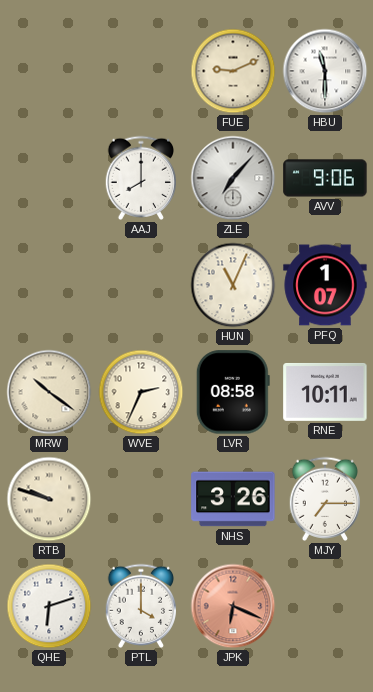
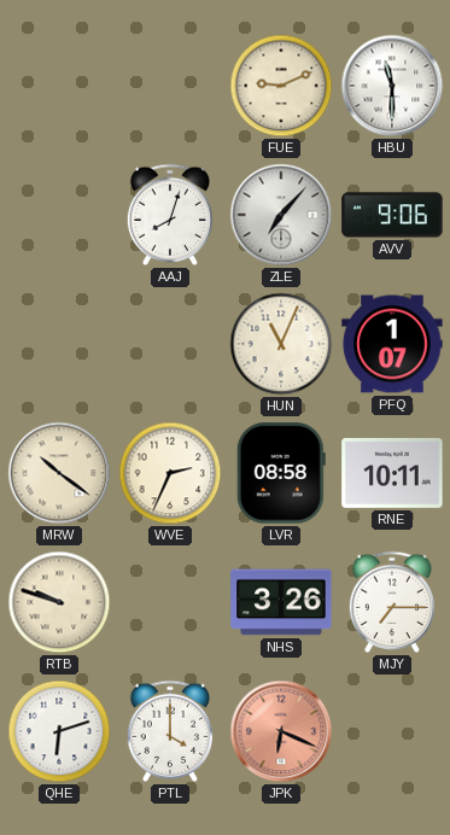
AAJ: 8:00 -> 8:03 (170, 215)
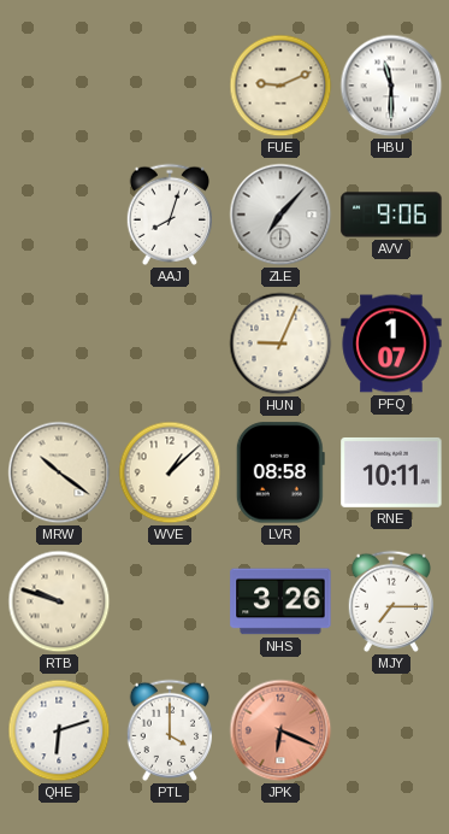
HUN: 11:04 -> 9:04 (280, 343)
WVE: 2:34 -> 1:08 (170, 472)
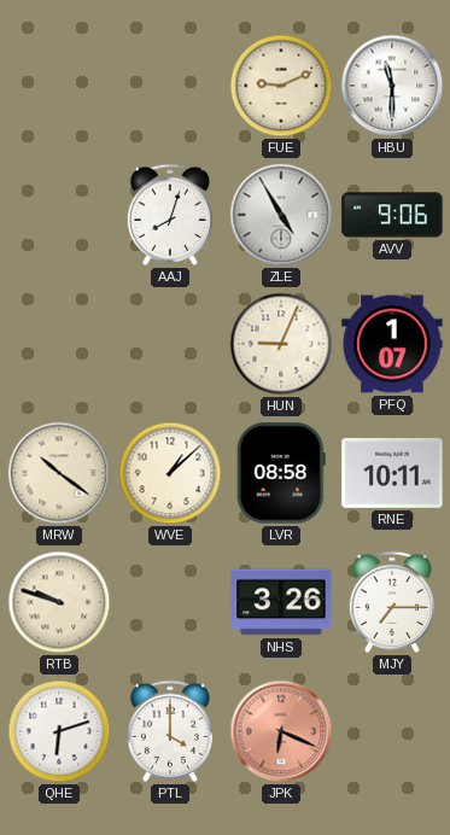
ZLE: 7:07 -> 4:55 (281, 215)
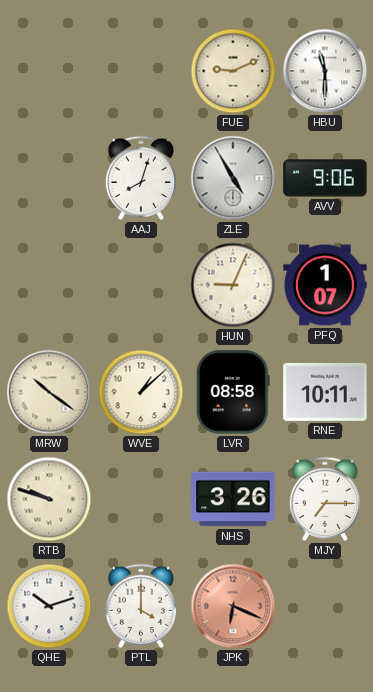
QHE: 6:12 -> 10:12 (49, 606)
